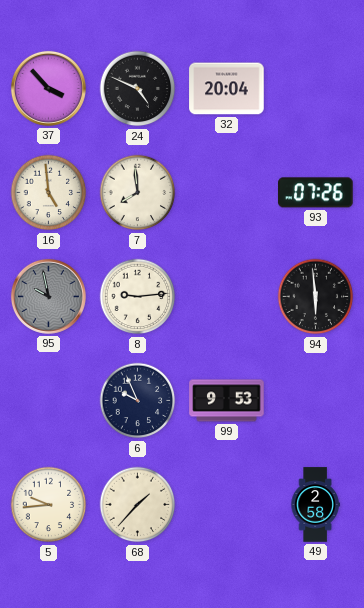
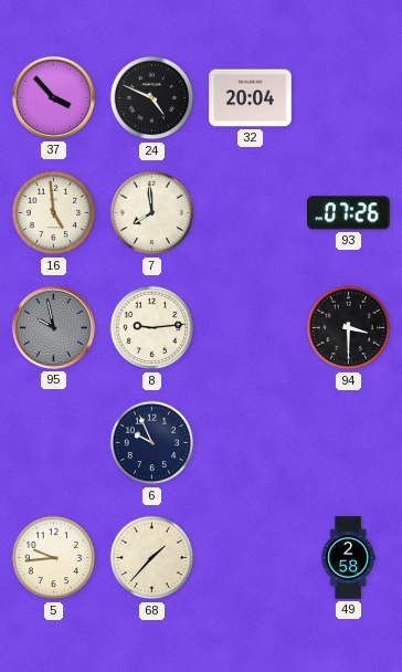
94: 5:59 -> 3:30 (349, 328)
99: 9:53 -> none (227, 401)
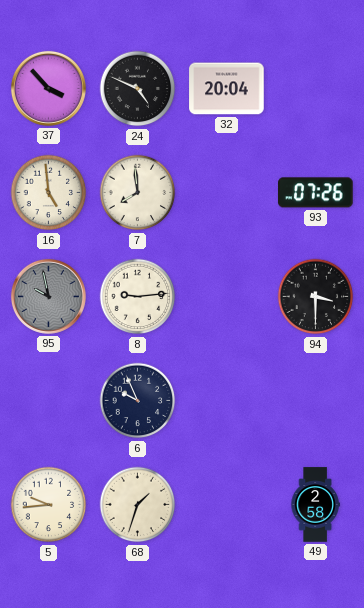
68: 1:37 -> 1:33 (138, 505)
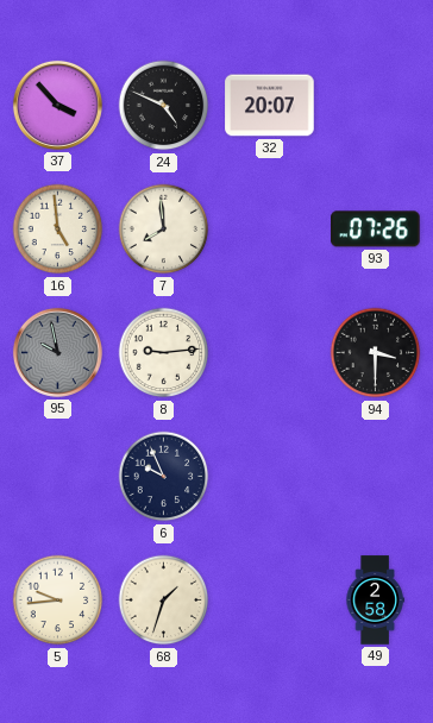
32: 20:04 -> 20:07 (270, 106)
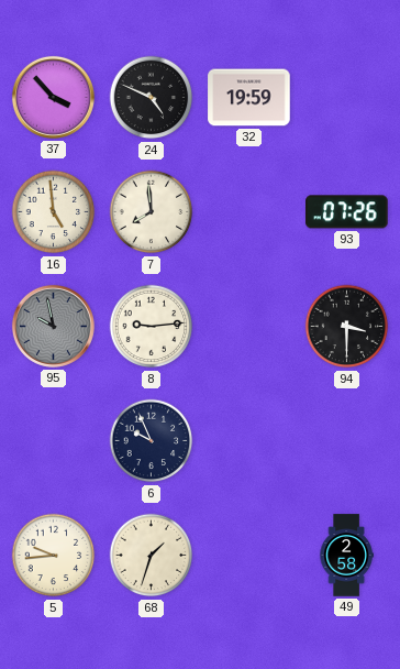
32: 20:07 -> 19:59 (249, 98)
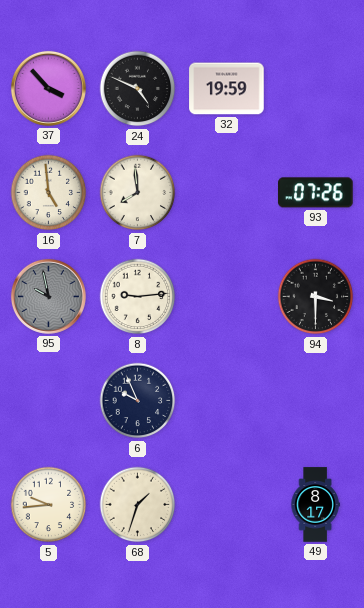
49: 2:58 -> 8:17 (315, 505)
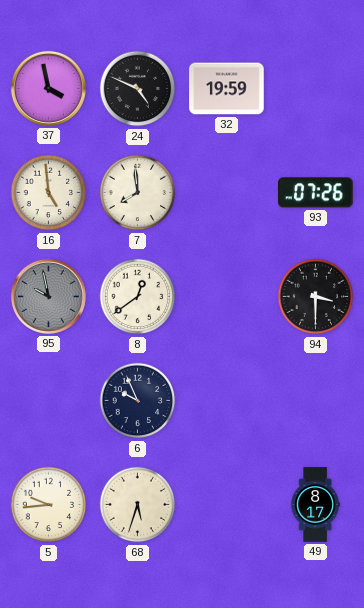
37: 3:53 -> 3:58 (48, 88)
8: 9:14 -> 12:39 (138, 297)
68: 1:33 -> 5:33 (138, 505)
